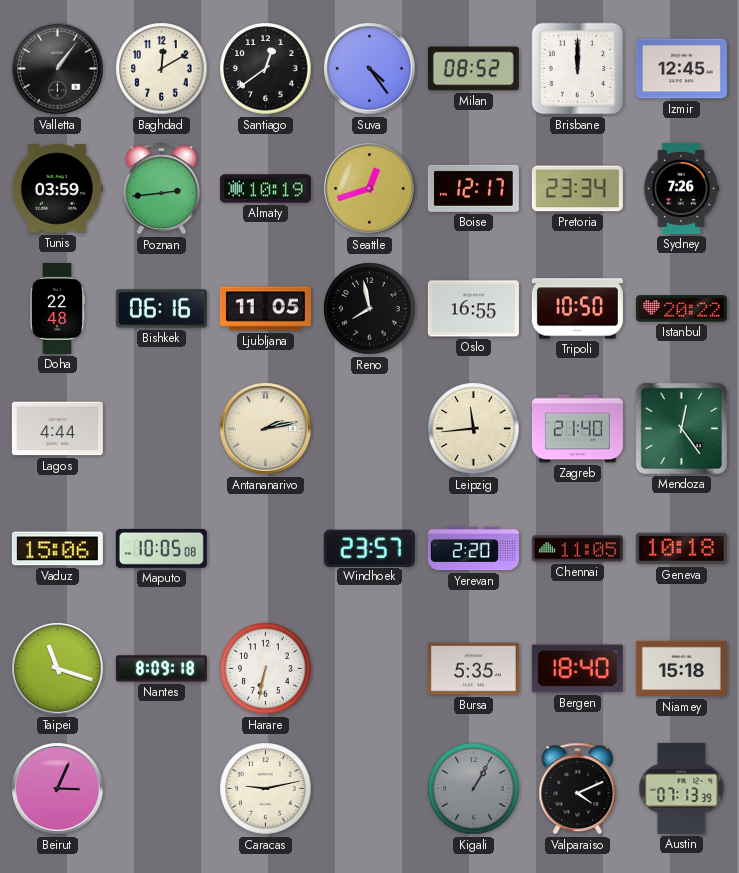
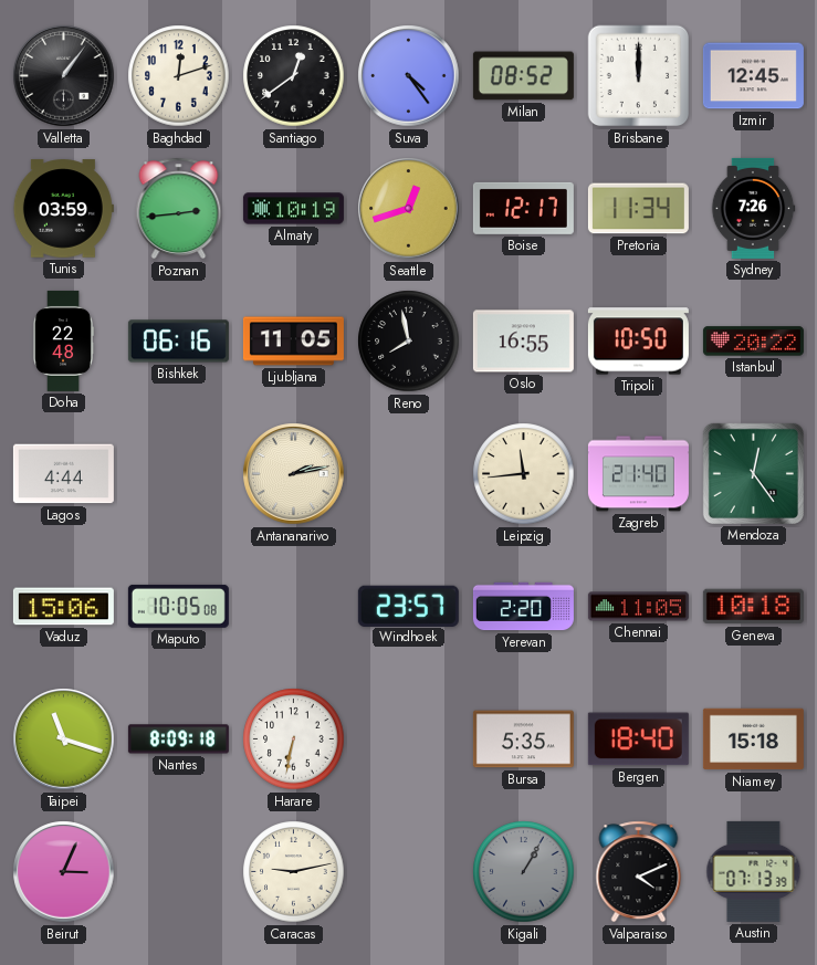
Baghdad: 12:10 -> 12:12 (179, 76)
Pretoria: 23:34 -> 11:34 (638, 209)
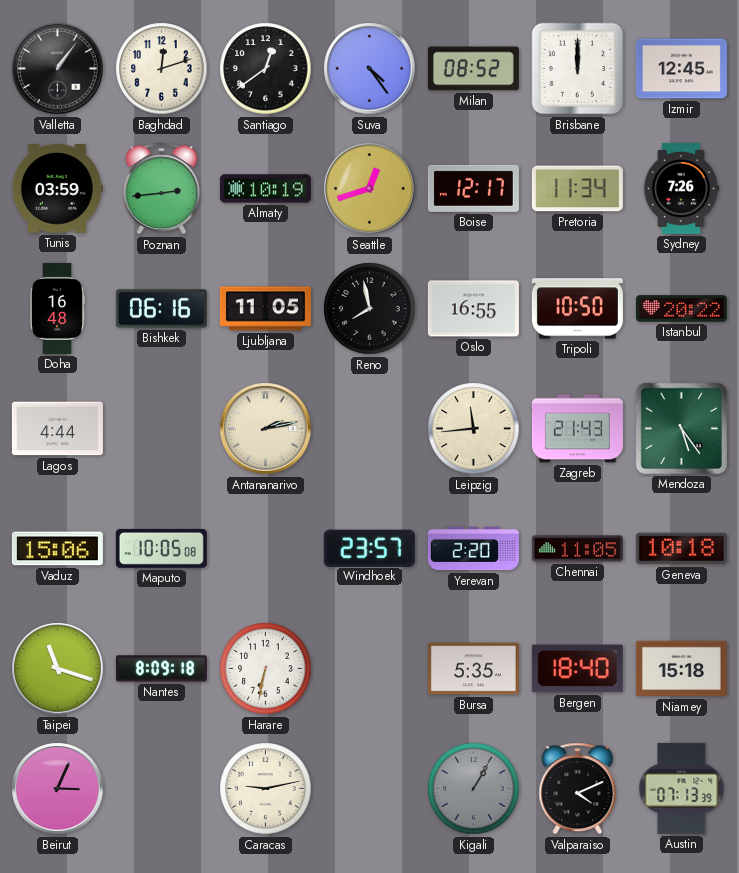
Doha: 22:48 -> 16:48 (57, 308)
Zagreb: 21:40 -> 21:43 (577, 429)
Mendoza: 12:24 -> 5:24 (681, 428)
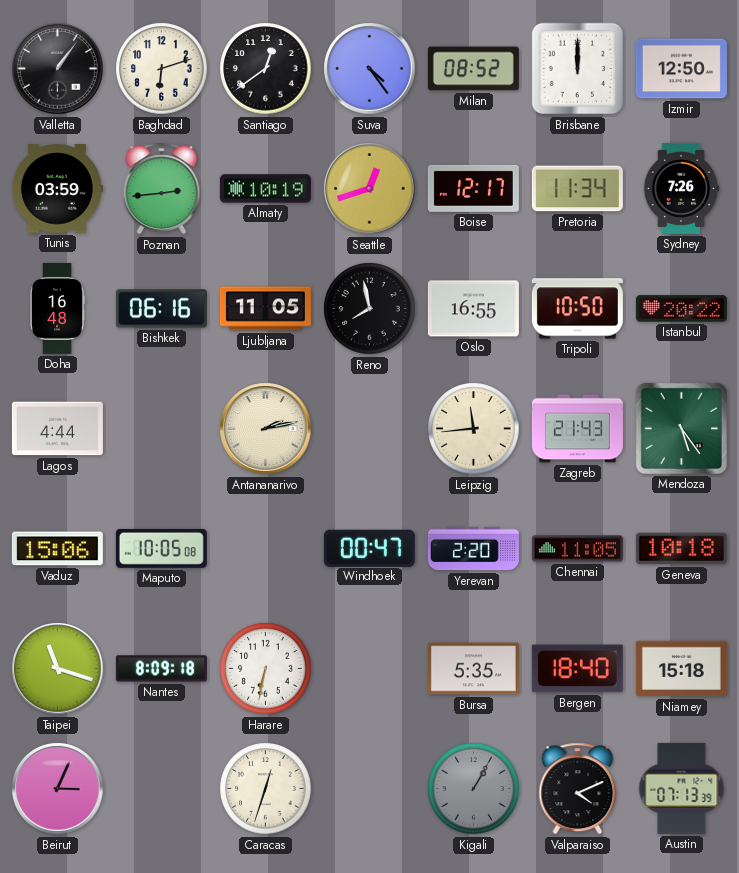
Baghdad: 12:12 -> 6:12 (162, 69)
Izmir: 12:45 -> 12:50 (681, 69)
Windhoek: 23:57 -> 00:47 (369, 548)
Caracas: 9:13 -> 12:33 (266, 789)
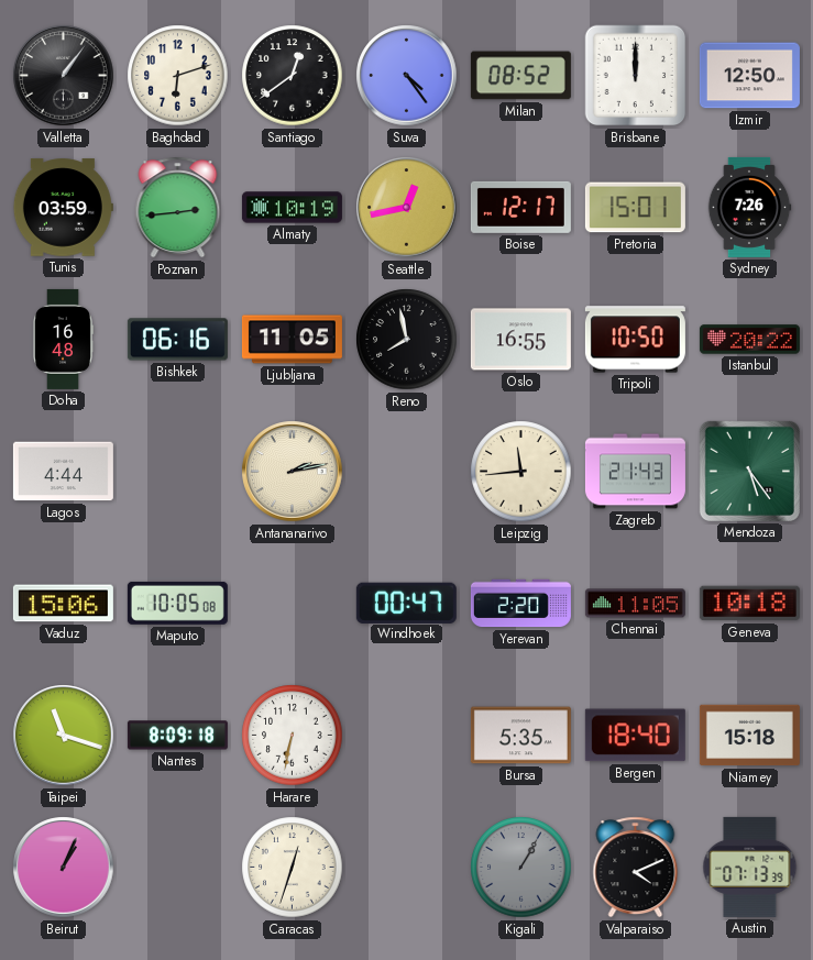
Seattle: 12:42 -> 12:43 (407, 208)
Pretoria: 11:34 -> 15:01 (635, 208)
Beirut: 3:04 -> 1:04 (64, 868)
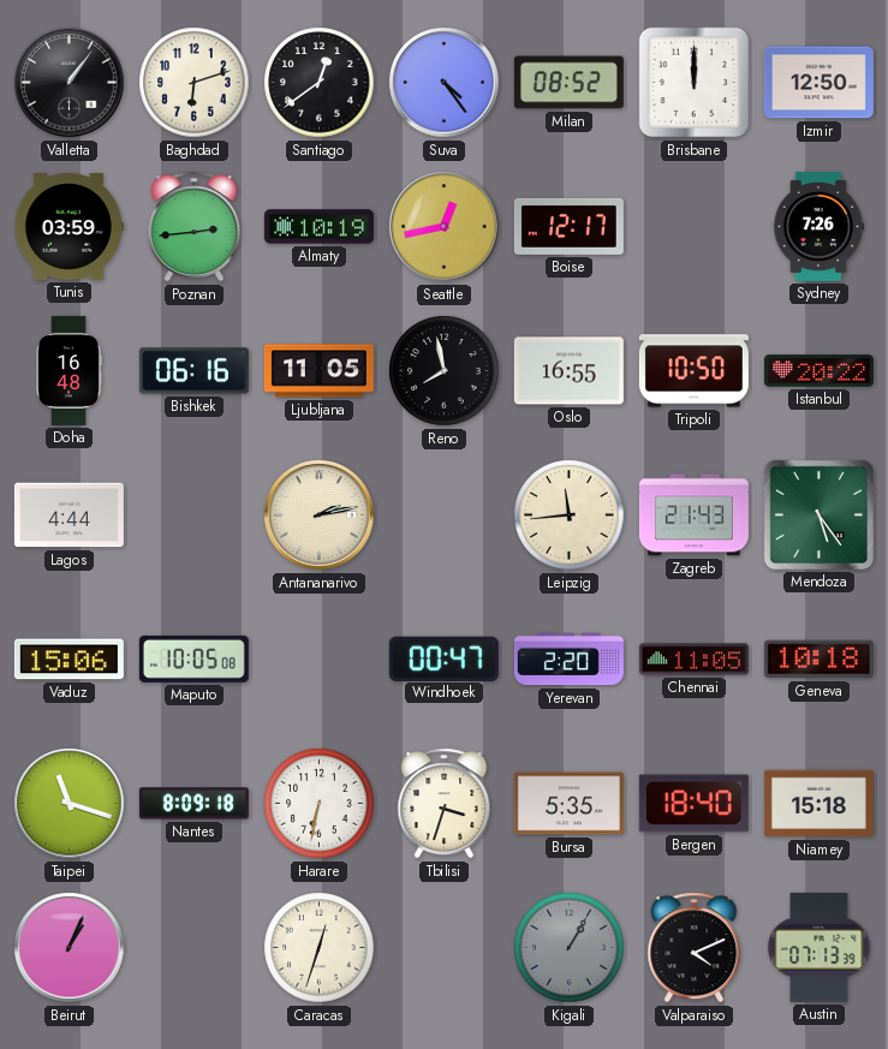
Pretoria: 15:01 -> none (635, 208)
Tbilisi: none -> 3:33 (445, 804)
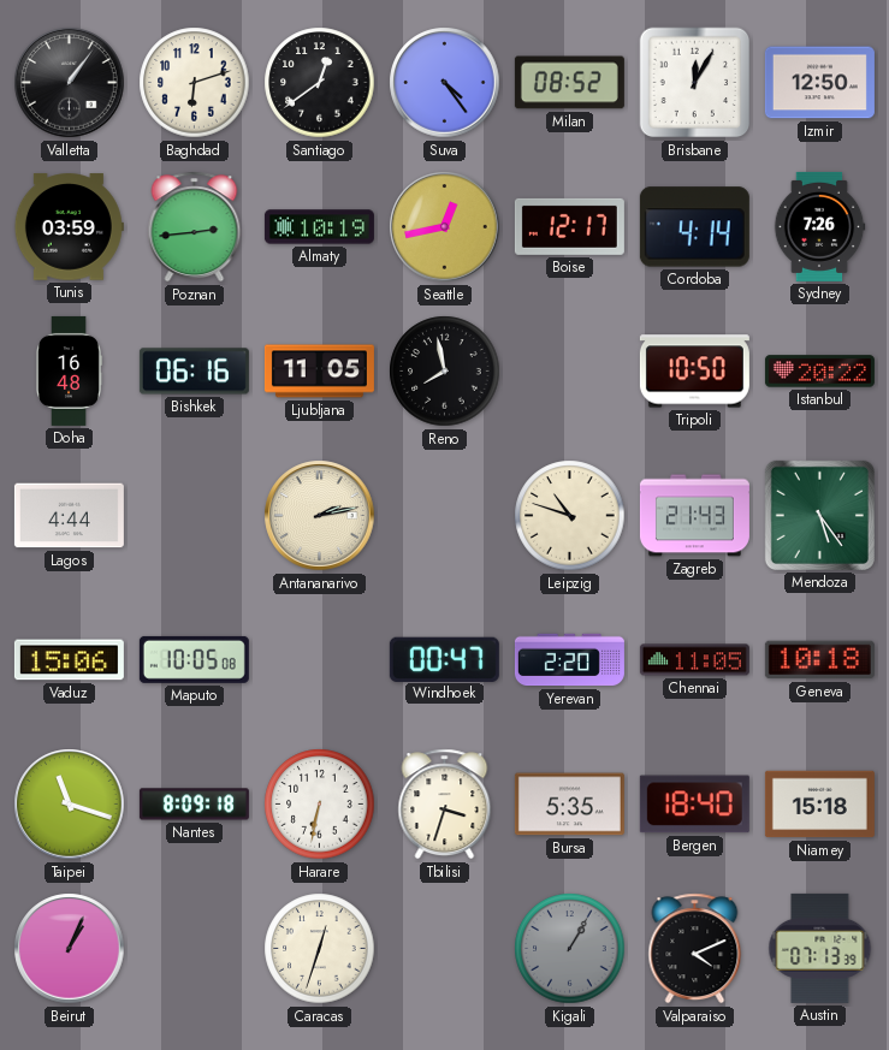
Brisbane: 12:00 -> 12:05 (695, 83)
Cordoba: none -> 4:14 (694, 227)
Oslo: 16:55 -> none (568, 371)
Leipzig: 11:44 -> 10:48 (570, 516)
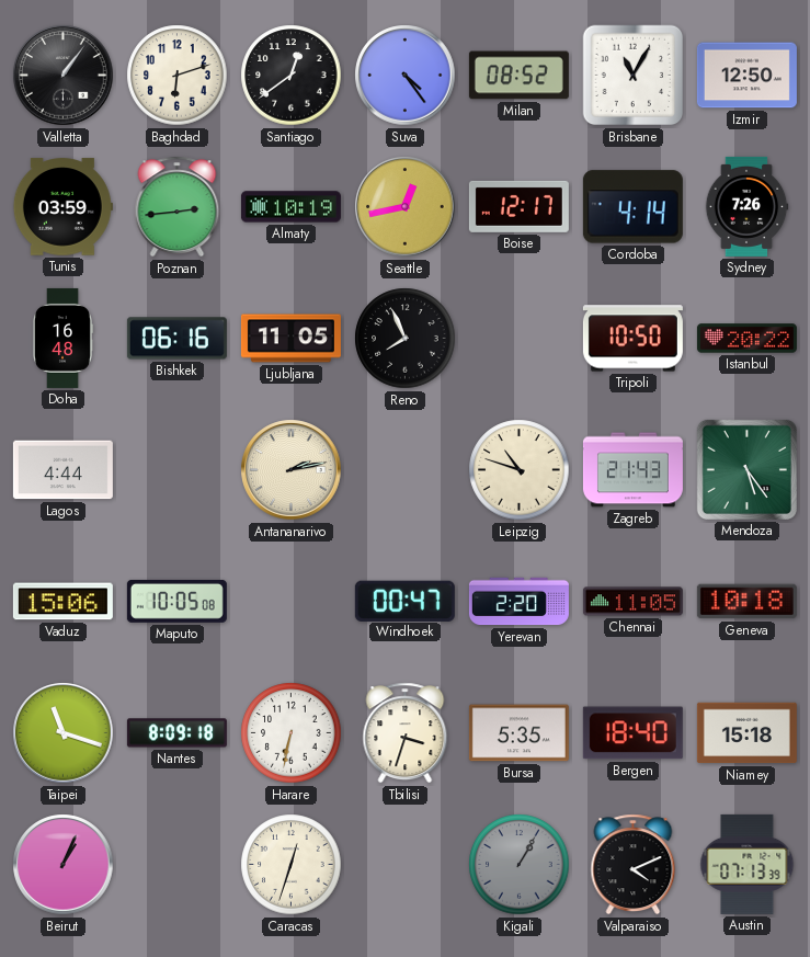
Brisbane: 12:05 -> 11:05 (634, 76)
Reno: 7:58 -> 7:56 (406, 339)
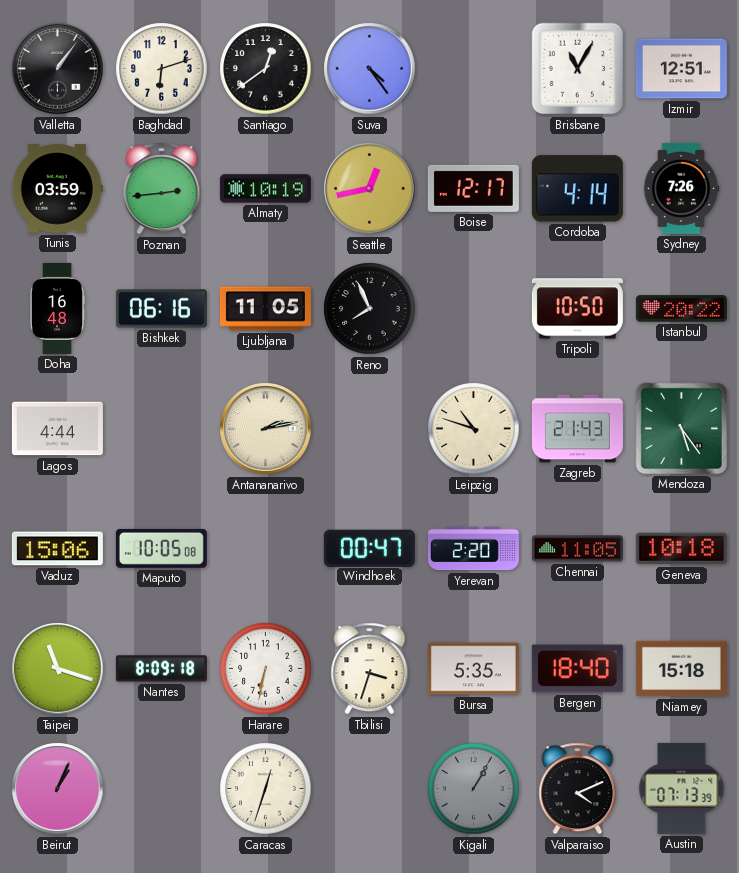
Milan: 08:52 -> none (518, 76)
Izmir: 12:50 -> 12:51 (681, 69)
